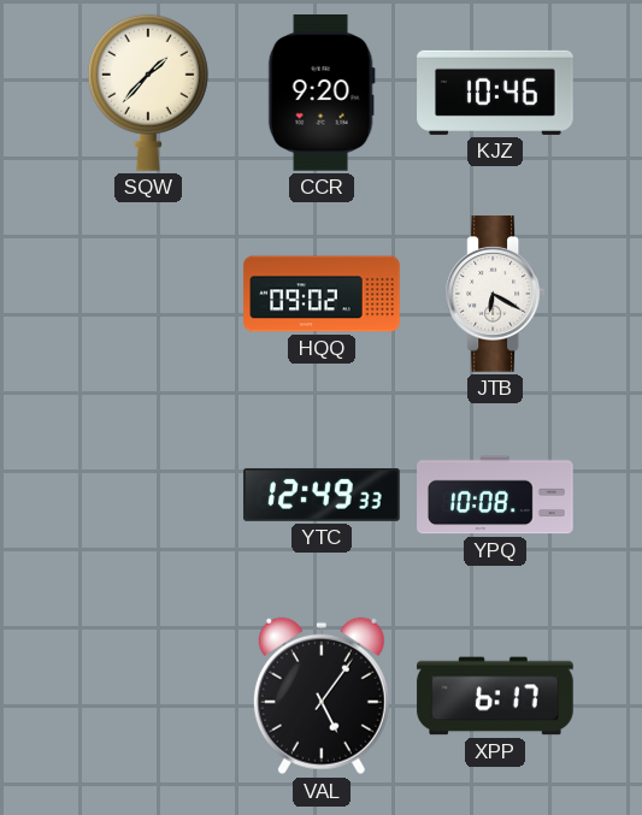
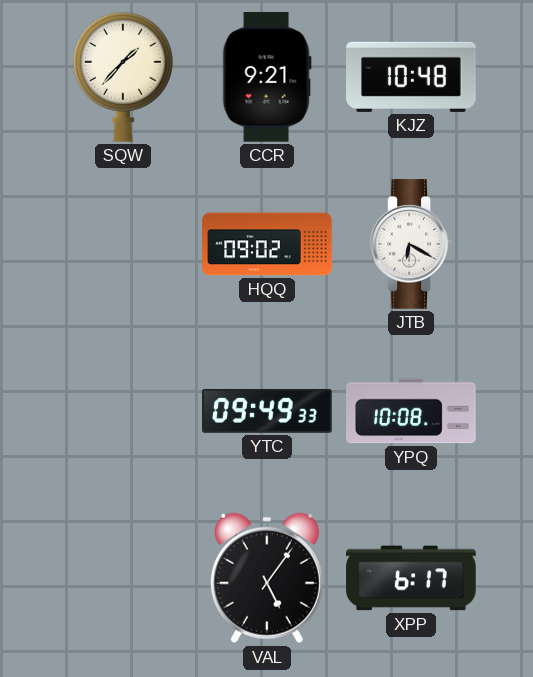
CCR: 9:20 -> 9:21 (267, 78)
KJZ: 10:46 -> 10:48 (411, 77)
YTC: 12:49 -> 09:49 (267, 411)
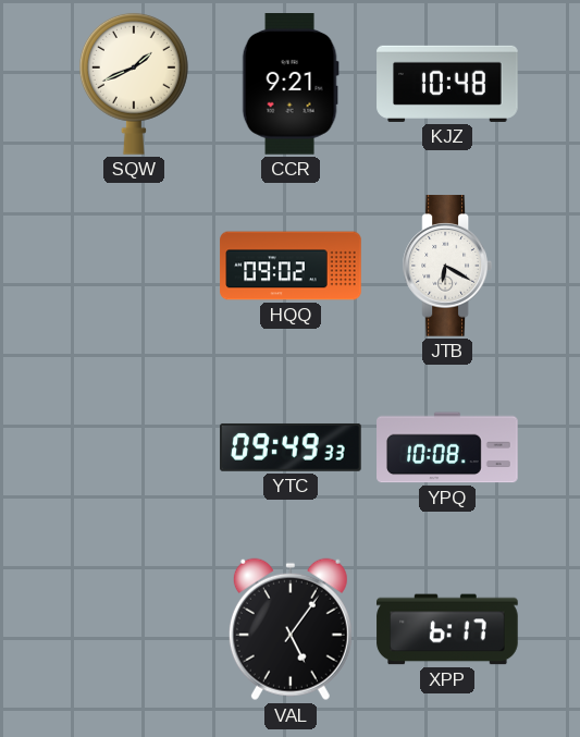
SQW: 1:37 -> 1:41 (134, 84)
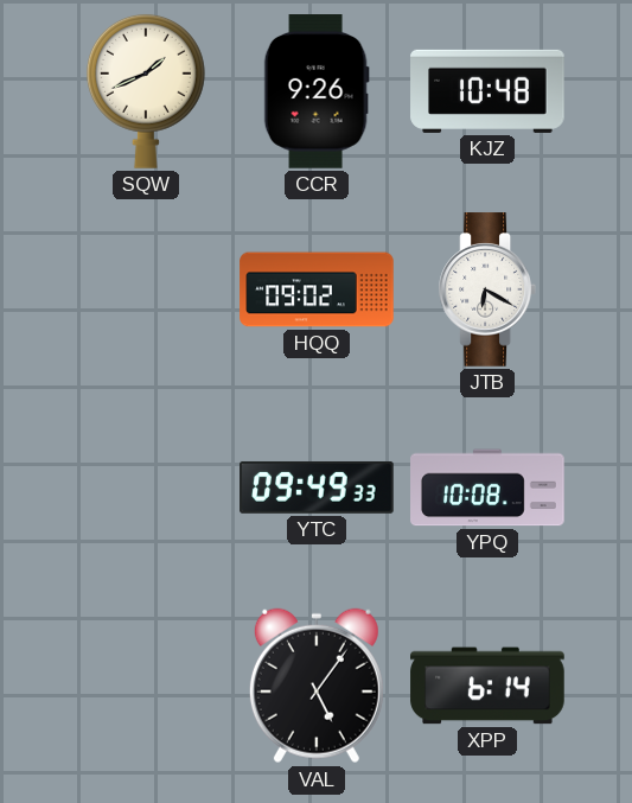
CCR: 9:21 -> 9:26 (317, 93)
XPP: 6:17 -> 6:14 (487, 686)
